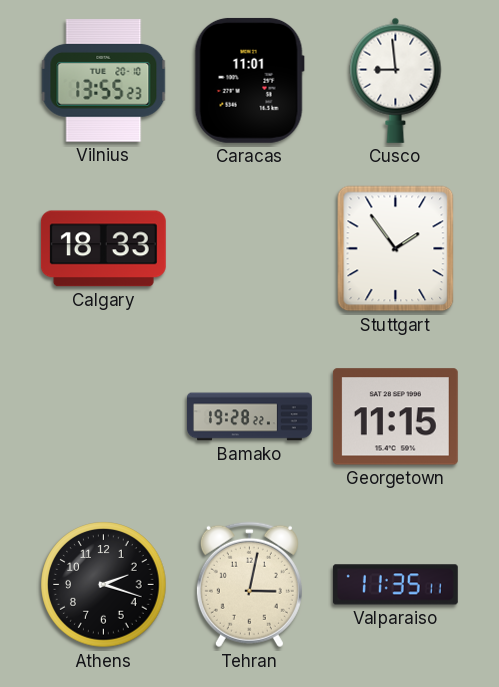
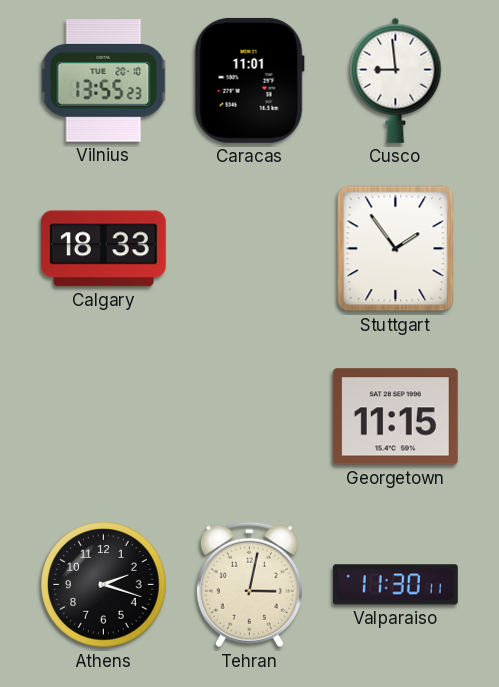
Bamako: 19:28 -> none (250, 417)
Valparaiso: 11:35 -> 11:30 (395, 585)
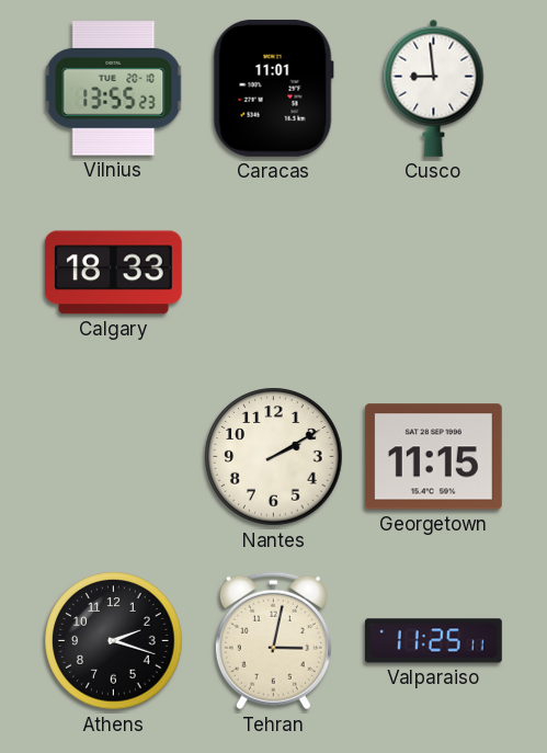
Stuttgart: 1:54 -> none (396, 249)
Nantes: none -> 2:10 (274, 457)
Valparaiso: 11:30 -> 11:25 (433, 641)
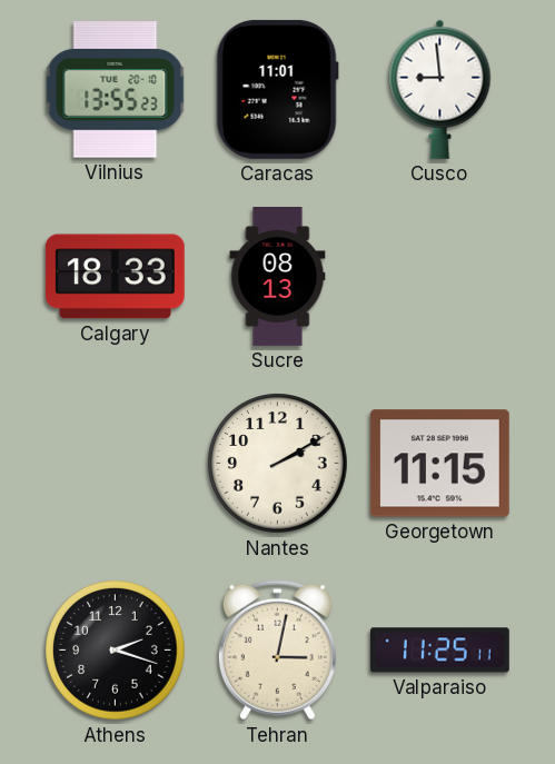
Sucre: none -> 08:13 (278, 277)
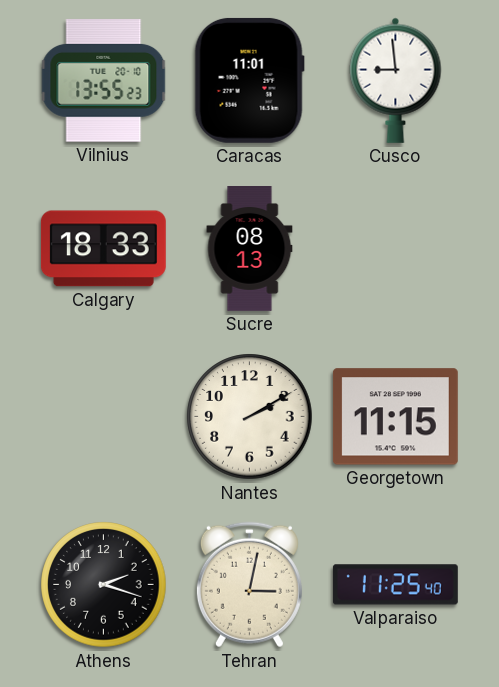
Valparaiso: 11:25:11 -> 11:25:40 (395, 585)
